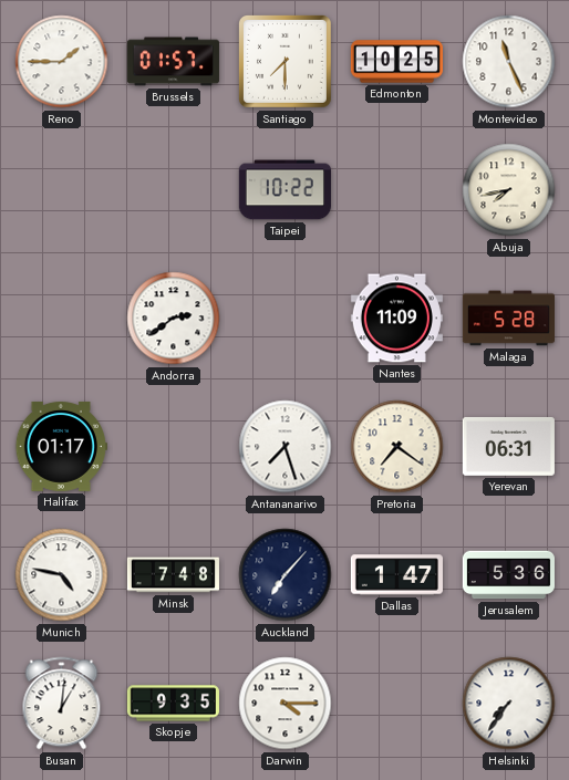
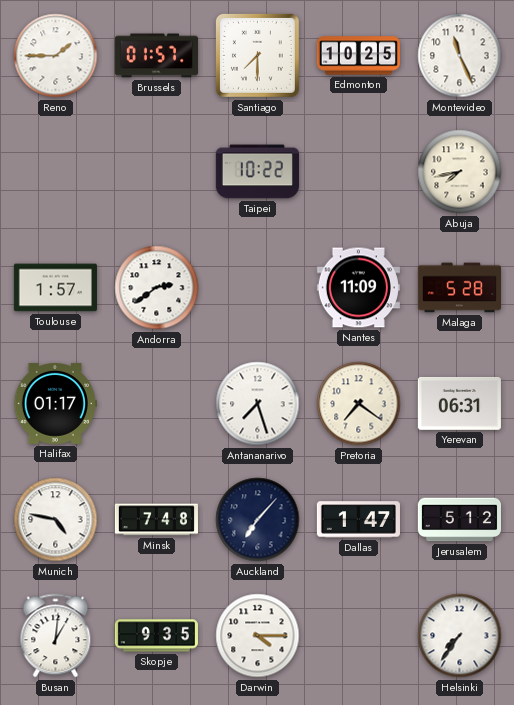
Toulouse: none -> 1:57 (55, 288)
Jerusalem: 5:36 -> 5:12 (459, 520)
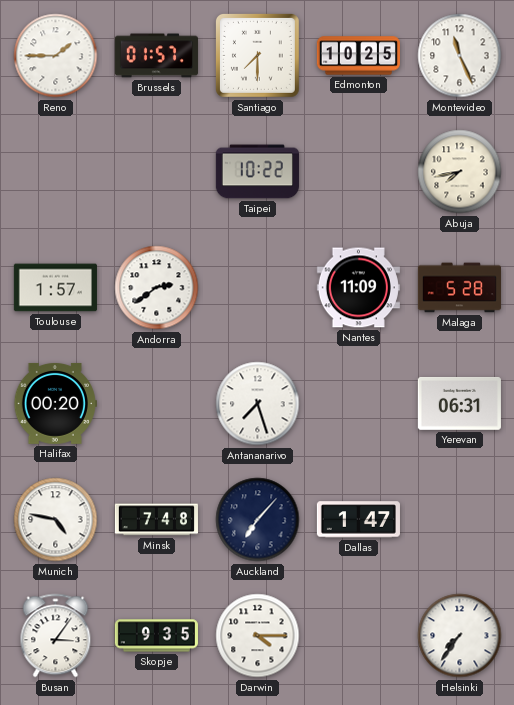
Halifax: 01:17 -> 00:20 (55, 403)
Pretoria: 7:21 -> none (359, 404)
Jerusalem: 5:12 -> none (459, 520)
Busan: 1:01 -> 3:06 (56, 636)
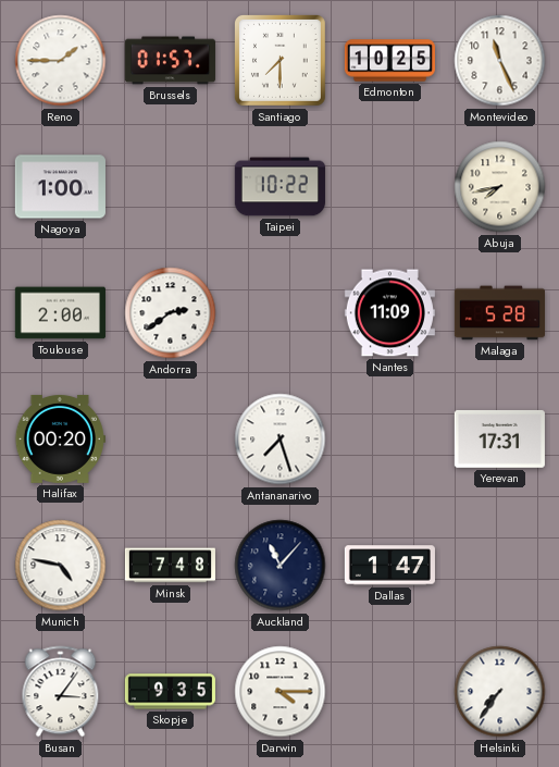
Nagoya: none -> 1:00 (60, 187)
Toulouse: 1:57 -> 2:00 (60, 313)
Yerevan: 06:31 -> 17:31 (499, 438)
Auckland: 7:07 -> 11:07 (281, 566)
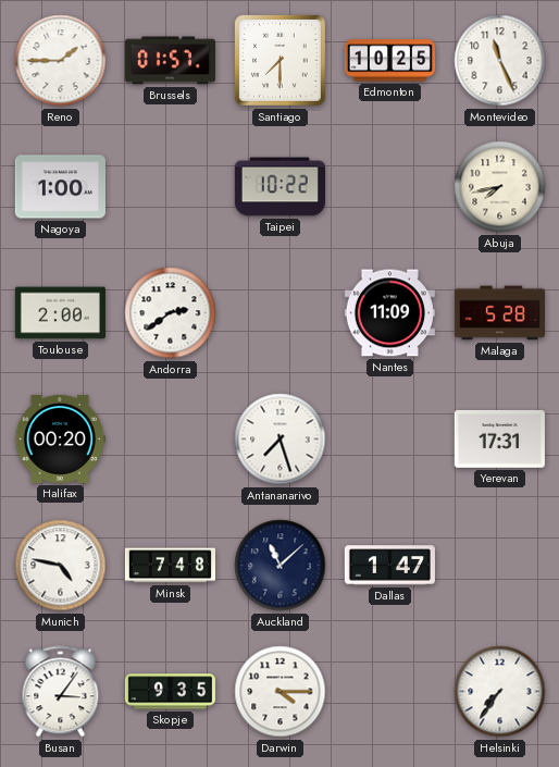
Auckland: 11:07 -> 11:08 (281, 566)
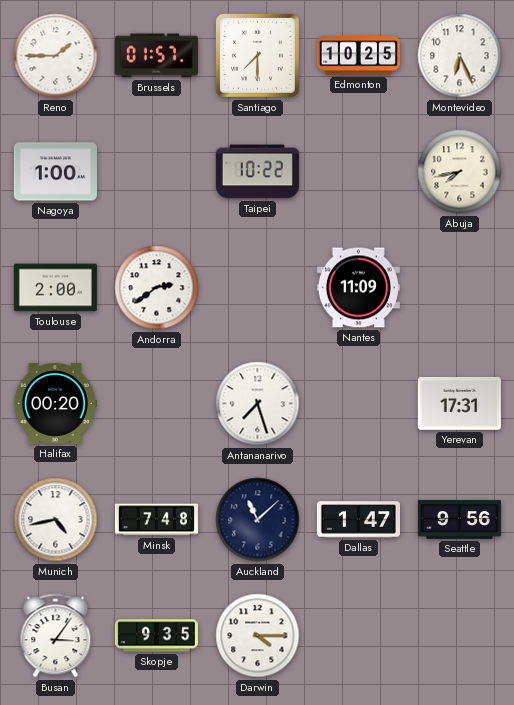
Montevideo: 11:26 -> 6:26 (460, 56)
Malaga: 5:28 -> none (499, 313)
Munich: 4:47 -> 4:43 (56, 520)
Seattle: none -> 9:56 (459, 520)
Helsinki: 7:36 -> none (500, 692)
